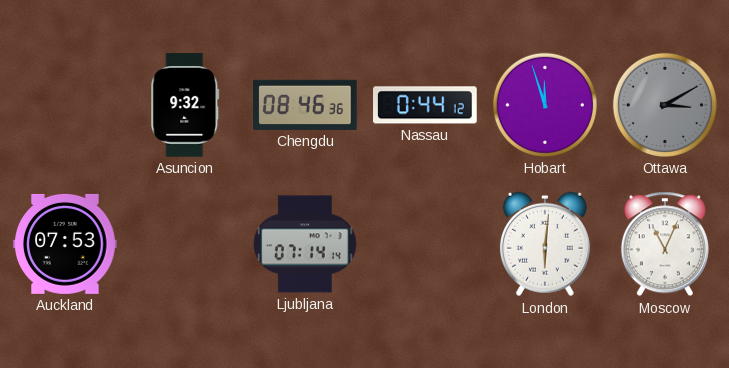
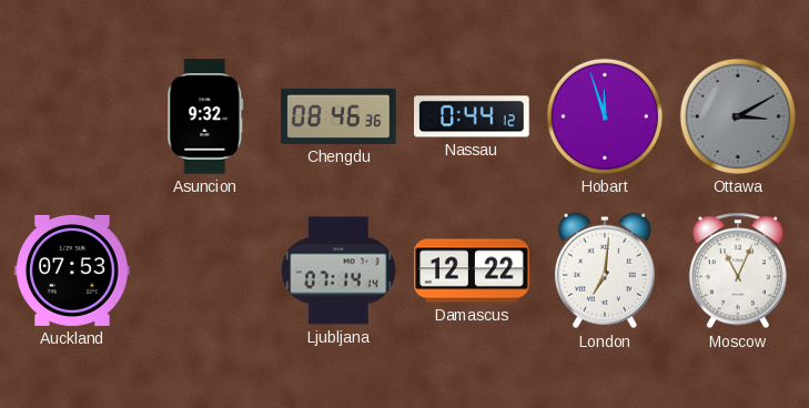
Damascus: none -> 12:22 (472, 271)
London: 6:01 -> 7:01 (605, 271)
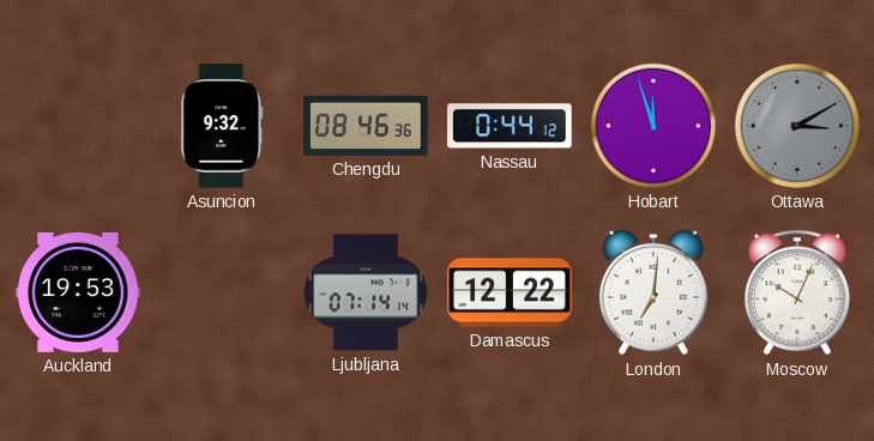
Auckland: 07:53 -> 19:53 (78, 292)
Moscow: 11:04 -> 10:04 (797, 292)
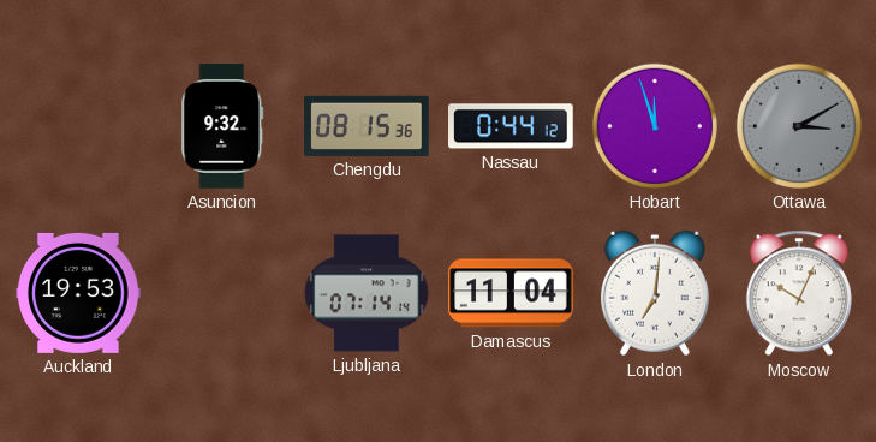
Chengdu: 08:46 -> 08:15 (367, 126)
Damascus: 12:22 -> 11:04 (511, 293)
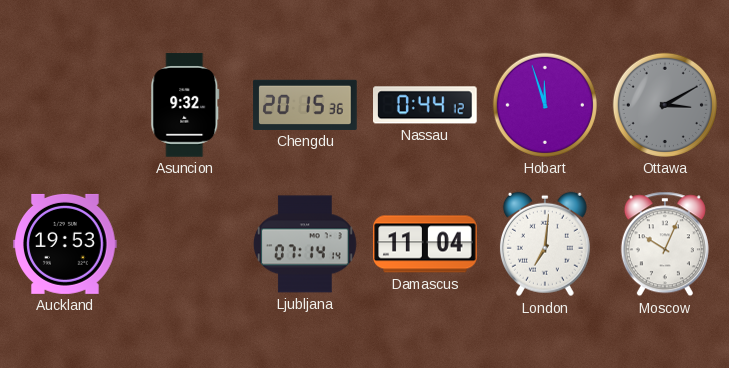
Chengdu: 08:15 -> 20:15 (305, 105)
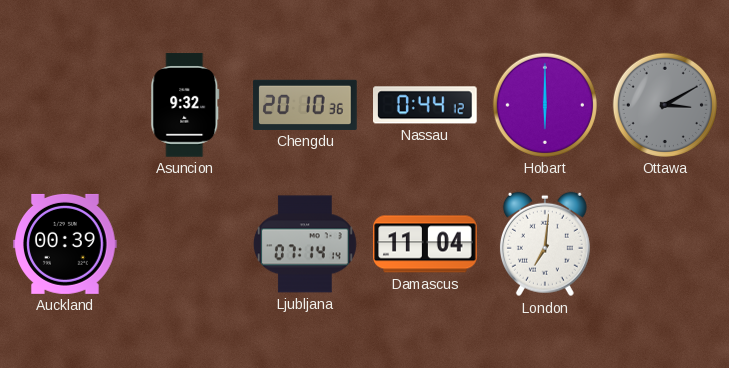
Chengdu: 20:15 -> 20:10 (305, 105)
Hobart: 11:57 -> 6:00 (545, 105)
Auckland: 19:53 -> 00:39 (65, 244)
Moscow: 10:04 -> none (665, 244)
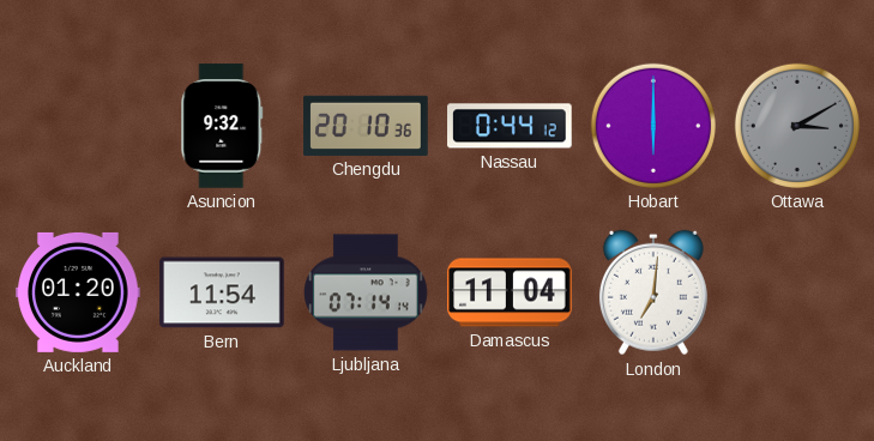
Auckland: 00:39 -> 01:20 (78, 292)
Bern: none -> 11:54 (222, 292)
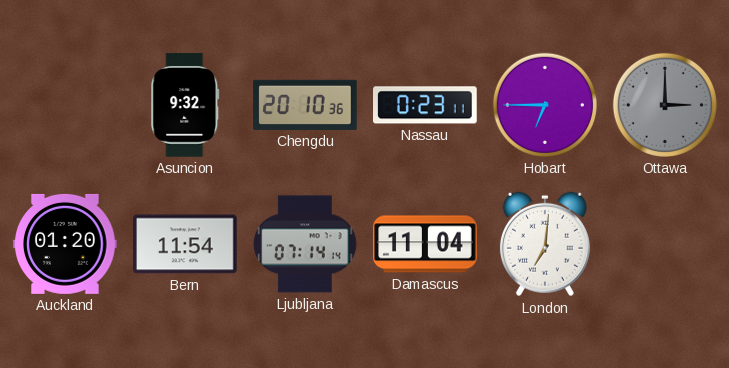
Nassau: 0:44 -> 0:23 (426, 105)
Hobart: 6:00 -> 6:45 (545, 105)
Ottawa: 3:10 -> 3:00 (665, 105)
